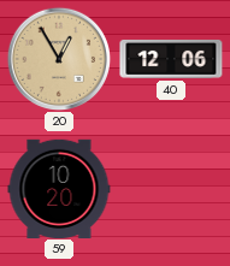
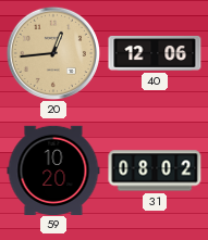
20: 12:55 -> 12:44 (52, 52)
31: none -> 08:02 (155, 170)
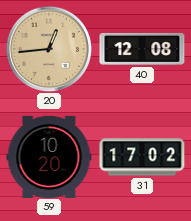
40: 12:06 -> 12:08 (142, 49)
31: 08:02 -> 17:02 (142, 157)
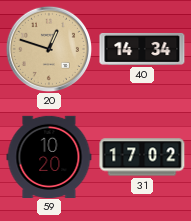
20: 12:44 -> 12:48 (48, 48)
40: 12:08 -> 14:34 (142, 49)
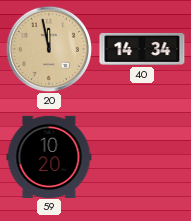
20: 12:48 -> 11:58 (48, 48)
31: 17:02 -> none (142, 157)
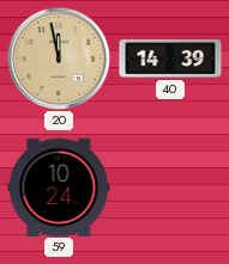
40: 14:34 -> 14:39 (170, 59)
59: 10:20 -> 10:24 (59, 186)
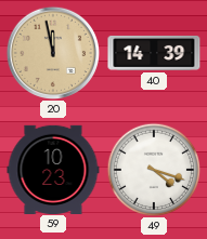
59: 10:24 -> 10:23 (53, 169)
49: none -> 4:18 (154, 170)
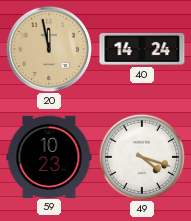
40: 14:39 -> 14:24 (142, 49)
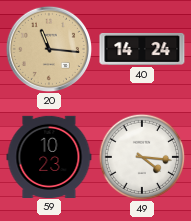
20: 11:58 -> 11:16 (48, 48)
49: 4:18 -> 4:16 (142, 157)
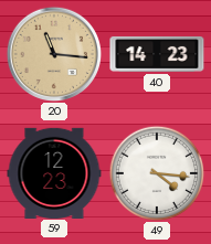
40: 14:24 -> 14:23 (157, 54)
59: 10:23 -> 12:23 (54, 172)
